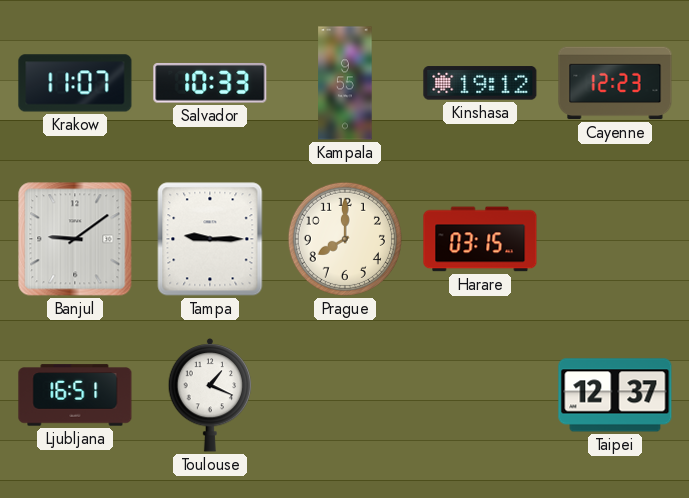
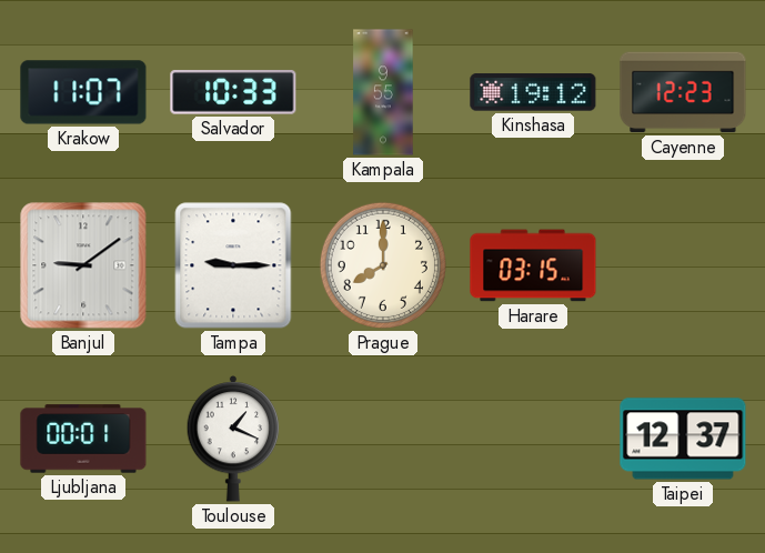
Ljubljana: 16:51 -> 00:01 (83, 439)
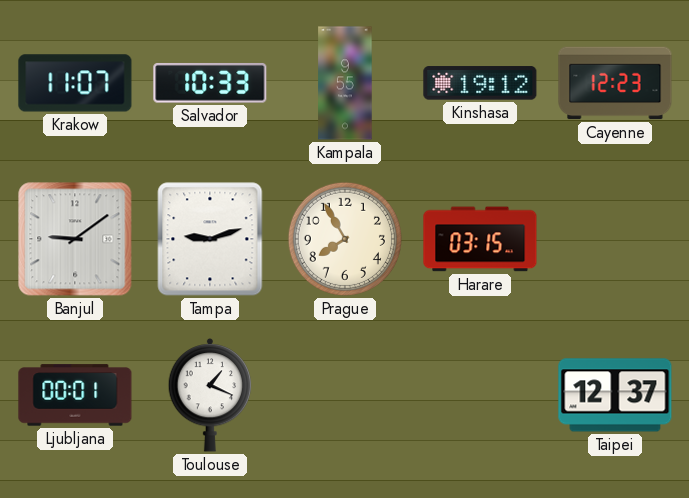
Tampa: 9:15 -> 9:12 (210, 239)
Prague: 8:00 -> 7:55 (345, 239)
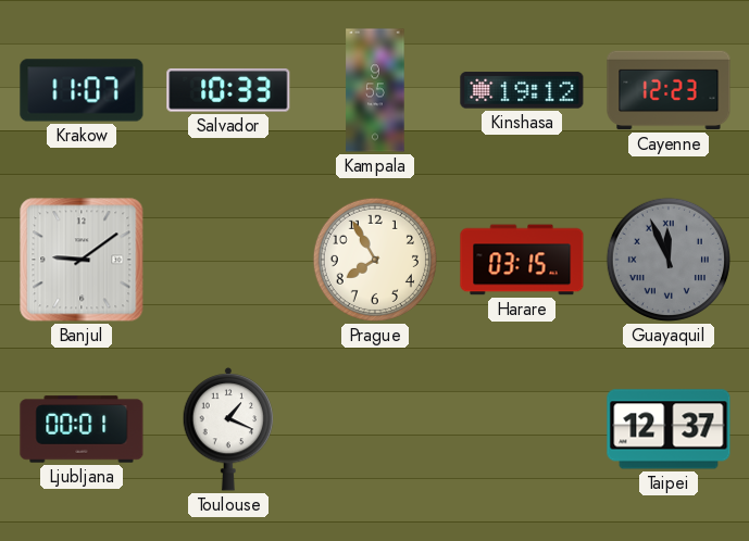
Tampa: 9:12 -> none (210, 239)
Guayaquil: none -> 11:56 (669, 260)
